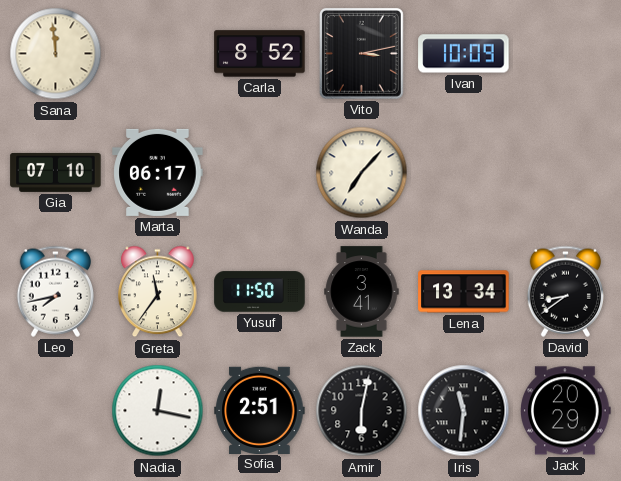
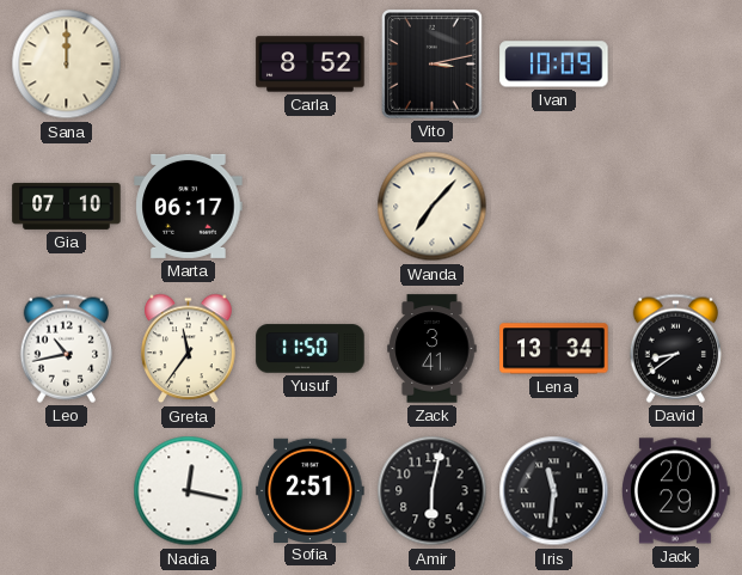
Sana: 11:59 -> 12:00 (67, 65)
Leo: 7:43 -> 10:43 (66, 348)
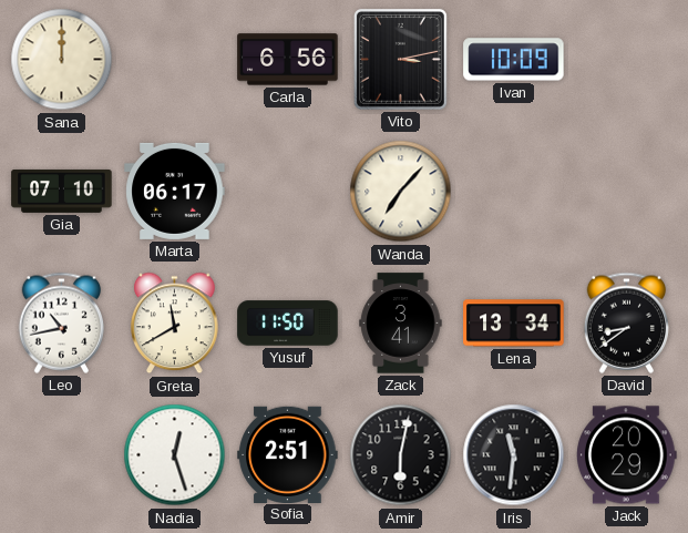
Carla: 8:52 -> 6:56 (288, 60)
Greta: 11:36 -> 11:40 (175, 324)
Nadia: 12:17 -> 12:27 (175, 455)
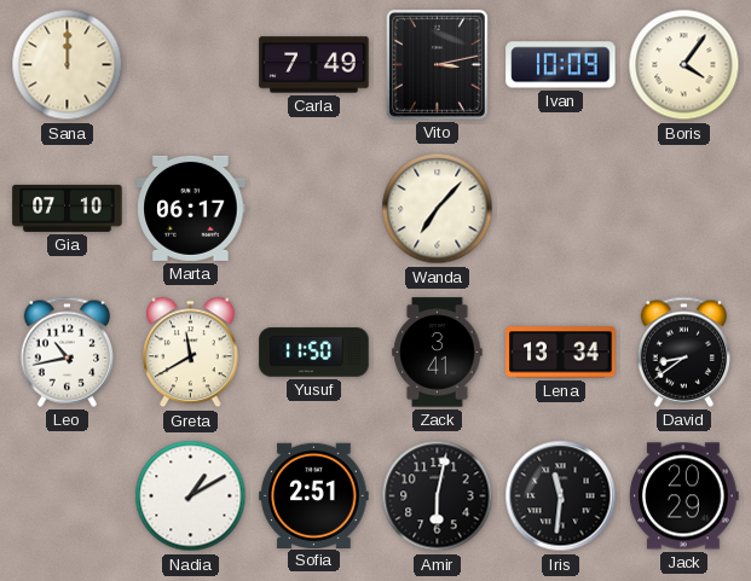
Carla: 6:56 -> 7:49 (314, 65)
Boris: none -> 4:06 (684, 65)
Nadia: 12:27 -> 1:10 (191, 496)
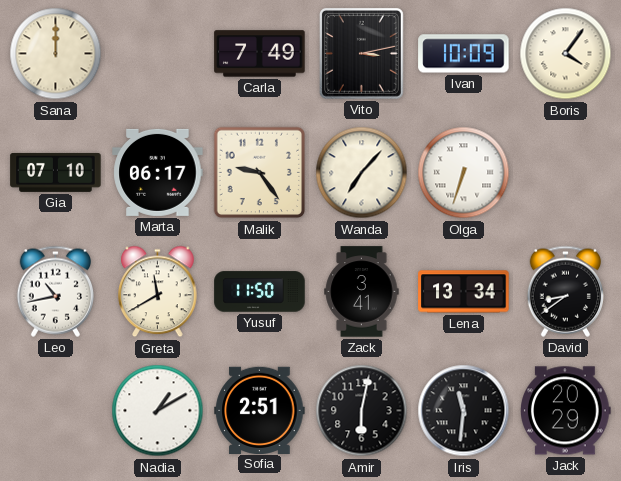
Malik: none -> 9:24 (260, 173)
Olga: none -> 6:33 (464, 173)
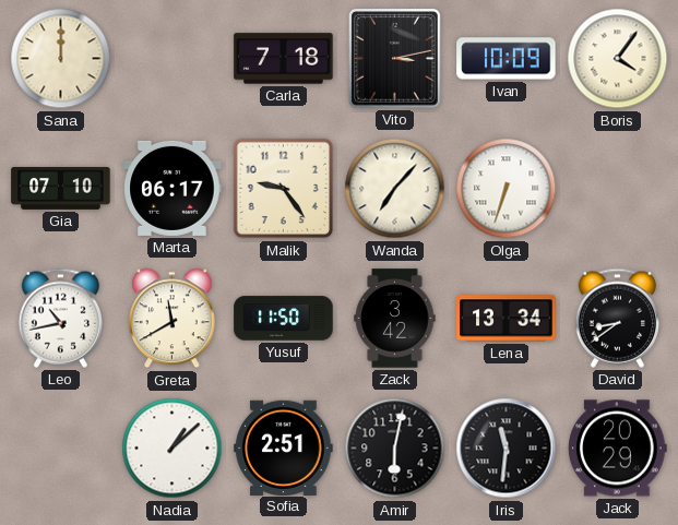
Carla: 7:49 -> 7:18 (284, 59)
Zack: 3:41 -> 3:42 (395, 319)
Nadia: 1:10 -> 1:08 (173, 449)
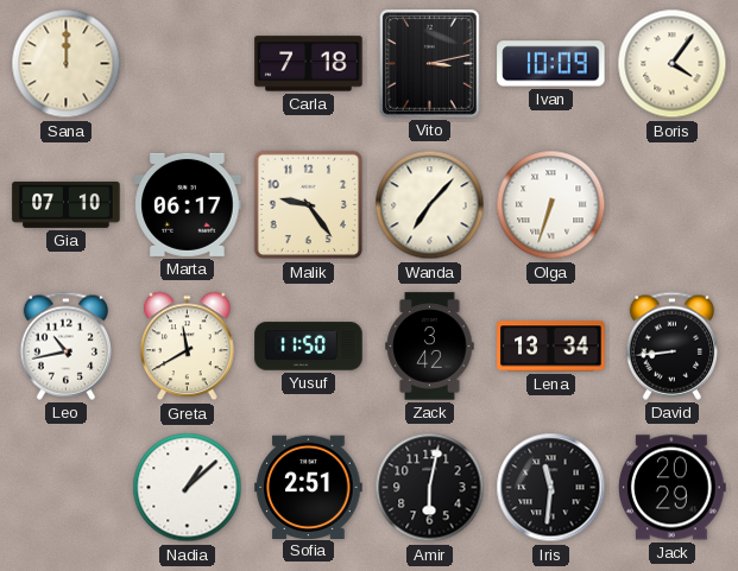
David: 8:39 -> 8:44 (671, 345)
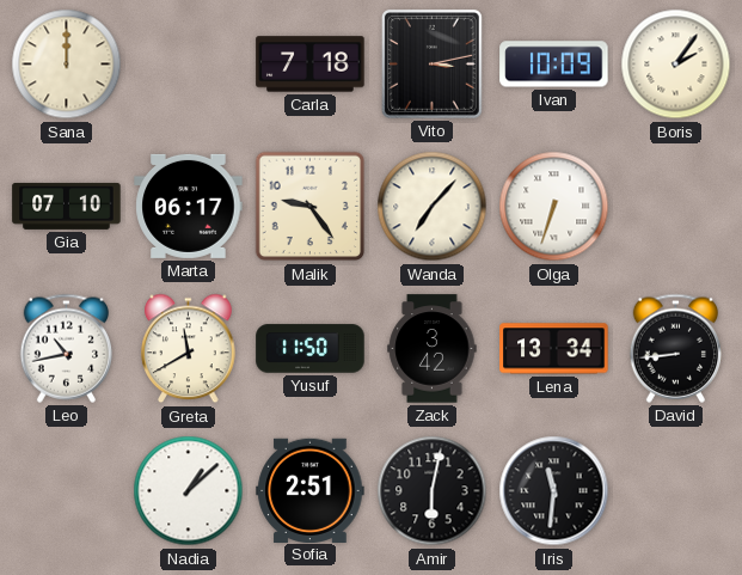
Boris: 4:06 -> 2:06 (676, 65)
Jack: 20:29 -> none (673, 488)
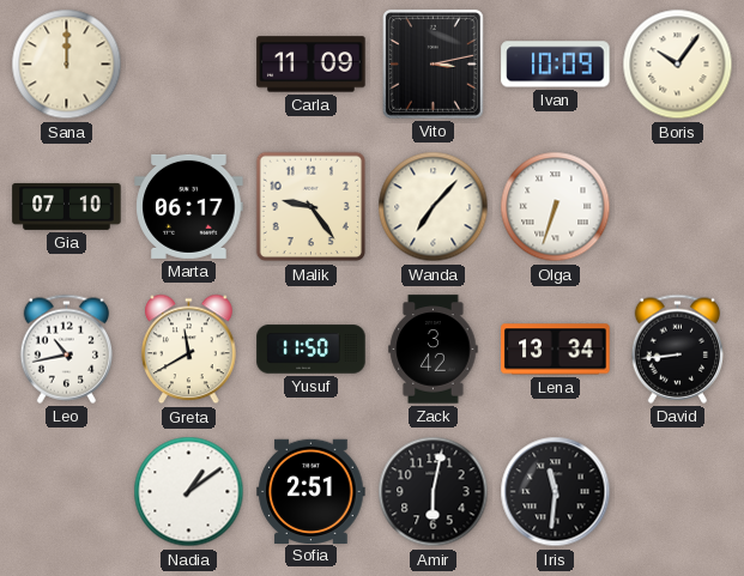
Carla: 7:18 -> 11:09 (311, 65)
Boris: 2:06 -> 10:06 (678, 65)
Nadia: 1:08 -> 1:09 (189, 492)
